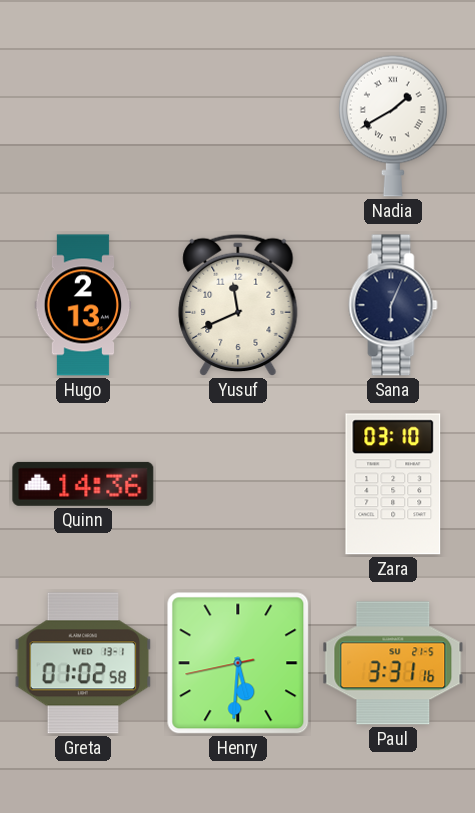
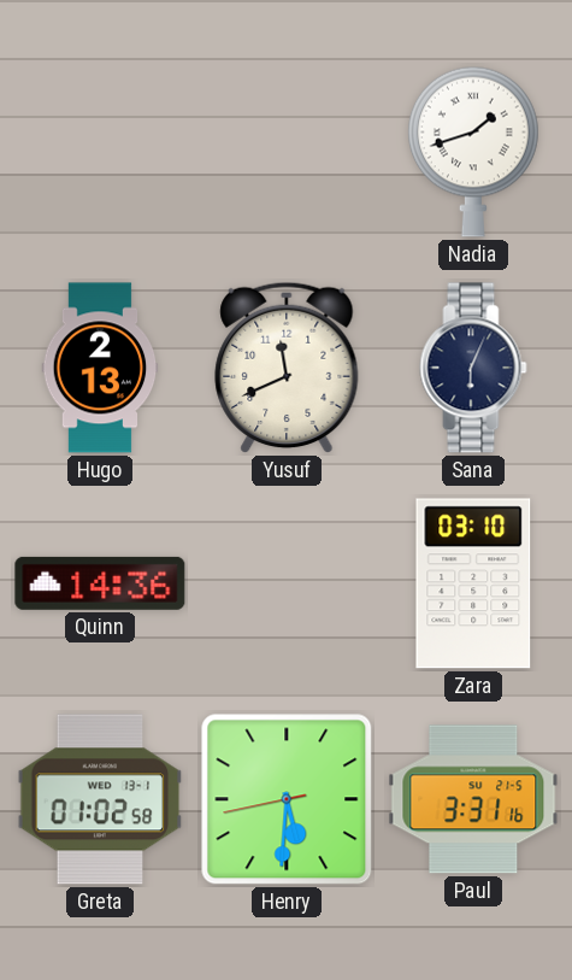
Nadia: 1:40 -> 1:42 (473, 152)
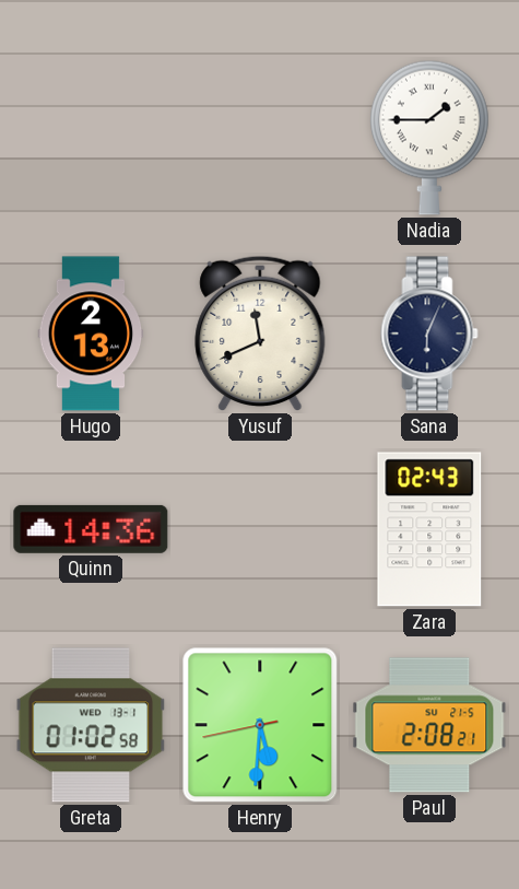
Nadia: 1:42 -> 1:45 (429, 138)
Zara: 03:10 -> 02:43 (429, 529)
Paul: 3:31 -> 2:08 (429, 725)
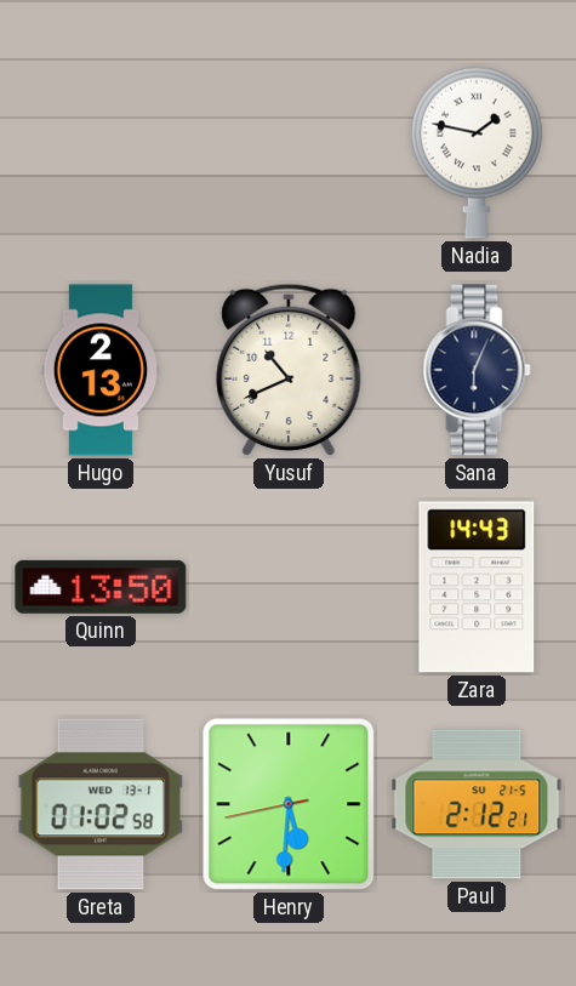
Nadia: 1:45 -> 1:47 (477, 153)
Yusuf: 11:41 -> 10:41 (289, 370)
Quinn: 14:36 -> 13:50 (101, 587)
Zara: 02:43 -> 14:43 (477, 587)
Paul: 2:08 -> 2:12 (477, 804)
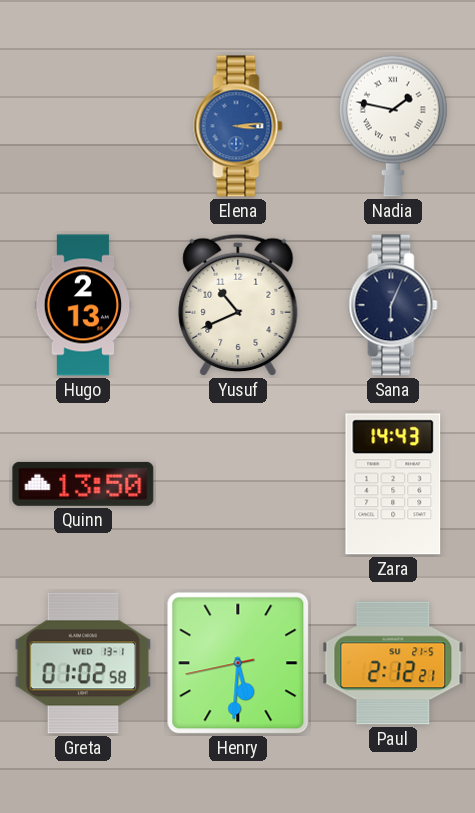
Elena: none -> 3:14 (238, 126)
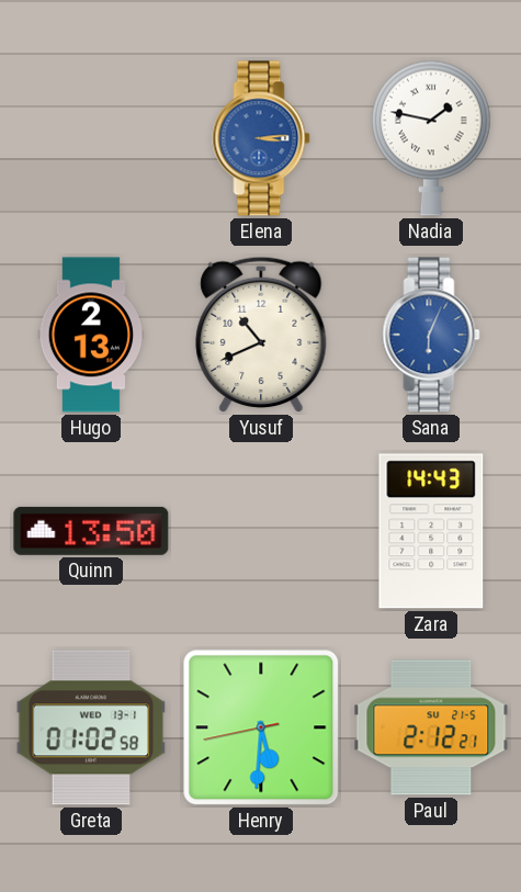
Sana dial: navy -> blue (431, 335)
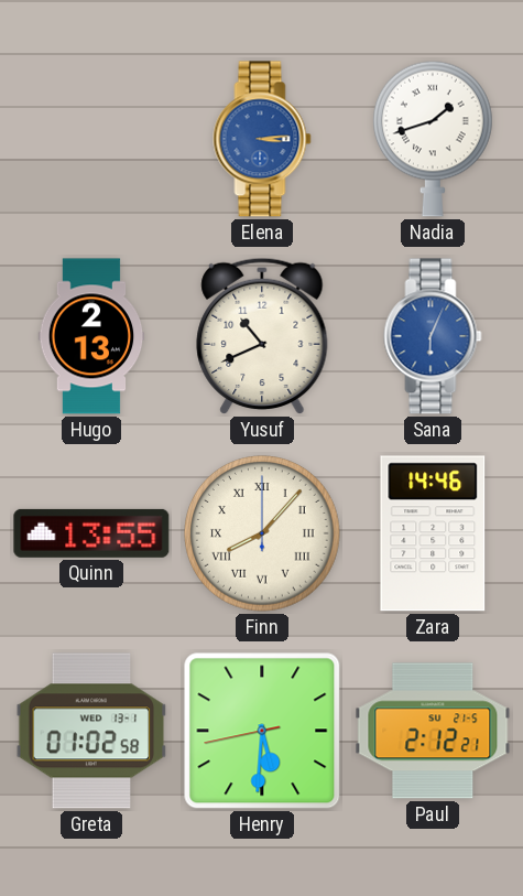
Nadia: 1:47 -> 1:42 (433, 139)
Quinn: 13:50 -> 13:55 (91, 533)
Finn: none -> 8:07 (263, 535)
Zara: 14:43 -> 14:46 (433, 533)
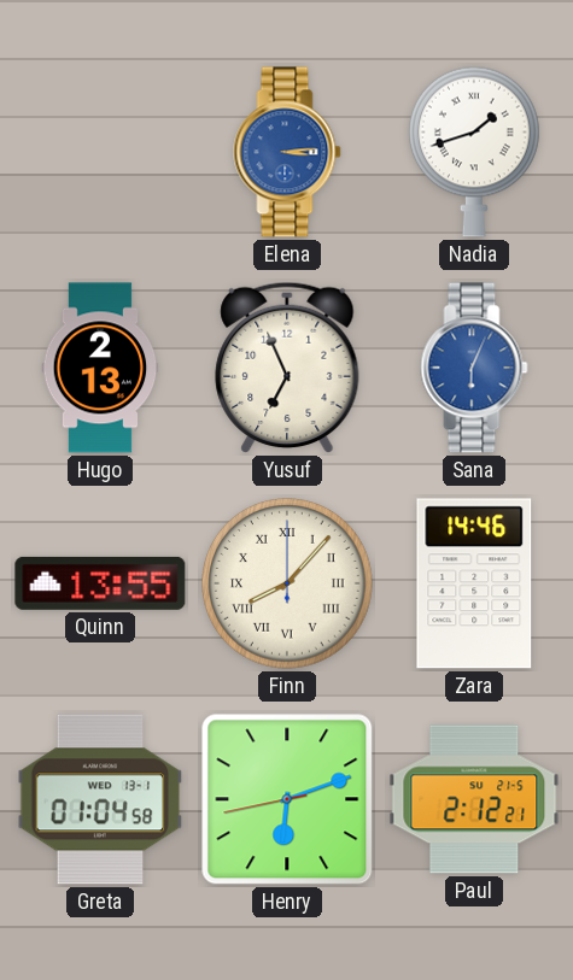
Yusuf: 10:41 -> 6:56 (287, 368)
Greta: 01:02 -> 01:04 (100, 799)
Henry: 5:30 -> 6:11 (287, 799)
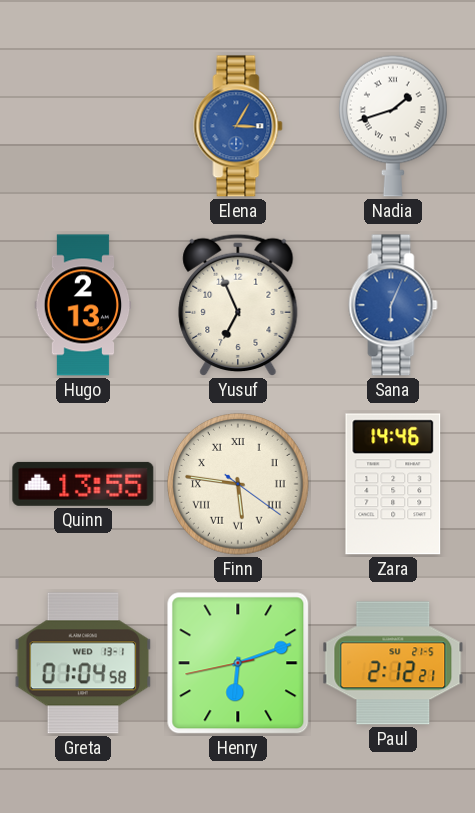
Elena: 3:14 -> 3:05 (238, 126)
Finn: 8:07 -> 5:46 (239, 485)
